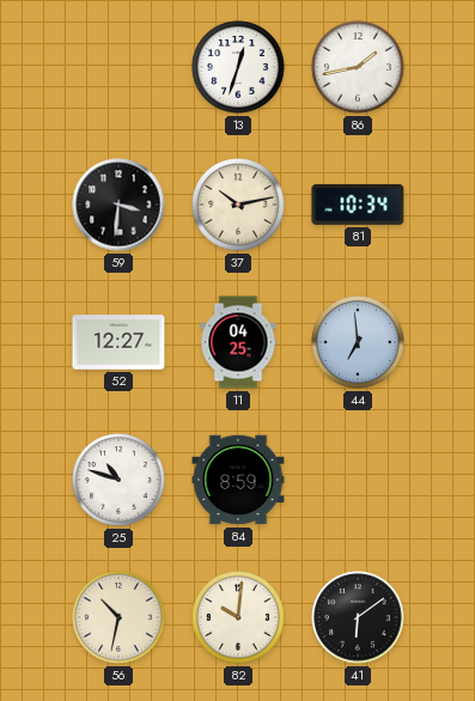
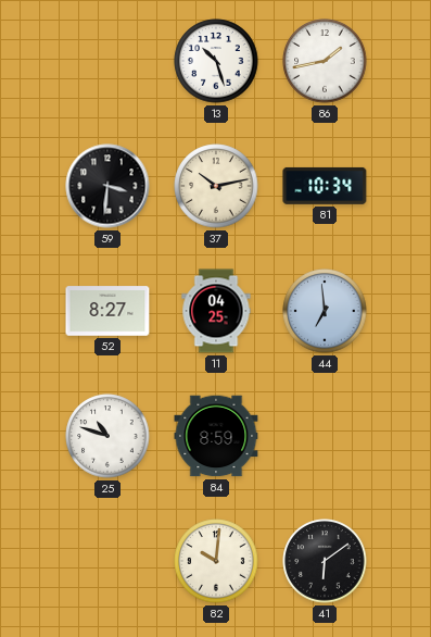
13: 12:33 -> 10:27 (216, 61)
52: 12:27 -> 8:27 (107, 311)
56: 10:32 -> none (118, 617)
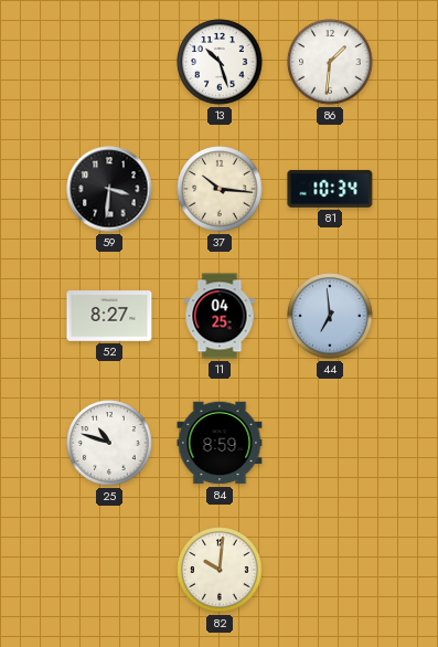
86: 1:43 -> 1:31 (330, 62)
37: 10:13 -> 10:16 (220, 189)
41: 6:09 -> none (325, 561)
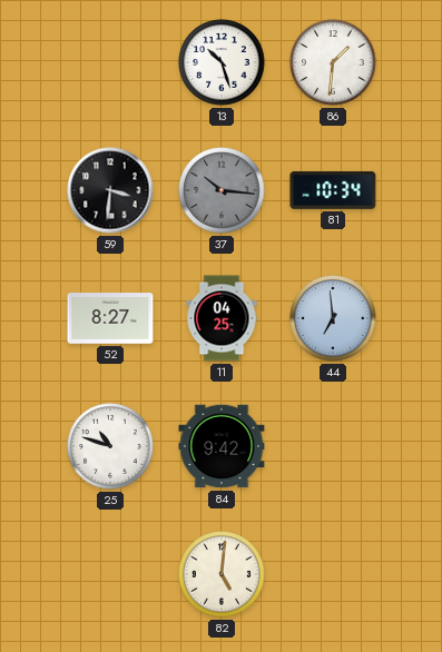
37 dial: cream -> grey (222, 190)
84: 8:59 -> 9:42 (222, 446)
82: 10:01 -> 5:01 (222, 574)
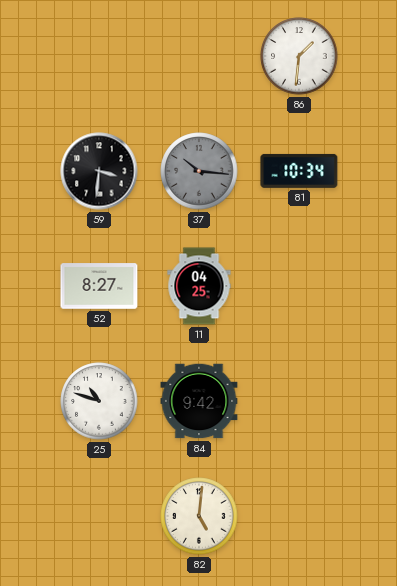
13: 10:27 -> none (222, 62)
44: 6:59 -> none (333, 318)
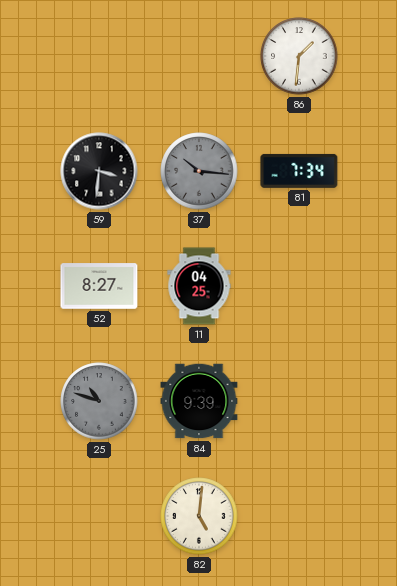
81: 10:34 -> 7:34 (299, 171)
25 dial: white -> grey (99, 401)
84: 9:42 -> 9:39 (199, 401)
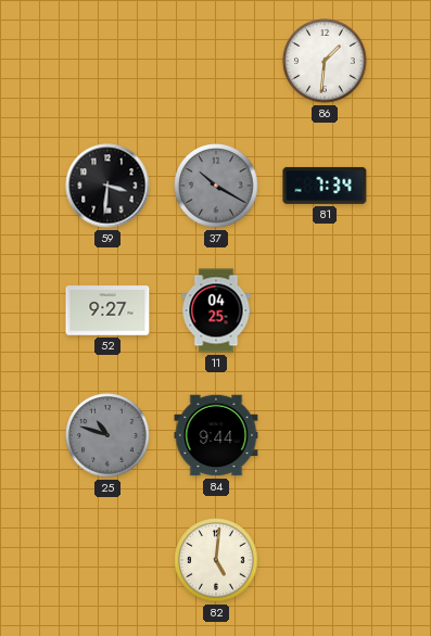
37: 10:16 -> 10:20 (216, 186)
52: 8:27 -> 9:27 (107, 310)
84: 9:39 -> 9:44 (216, 435)
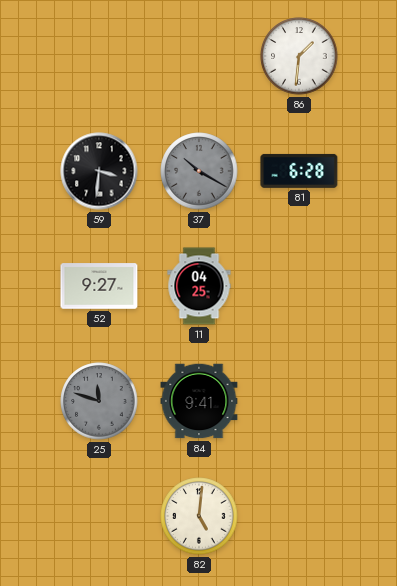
81: 7:34 -> 6:28 (299, 171)
25: 10:48 -> 11:48 (99, 401)
84: 9:44 -> 9:41 (199, 401)
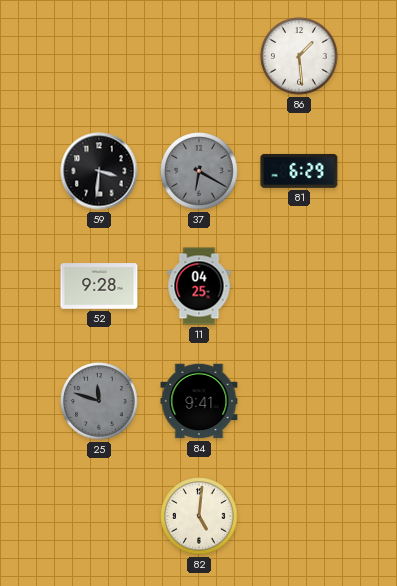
86: 1:31 -> 1:29 (299, 56)
37: 10:20 -> 6:20 (199, 171)
81: 6:28 -> 6:29 (299, 171)
52: 9:27 -> 9:28 (99, 286)
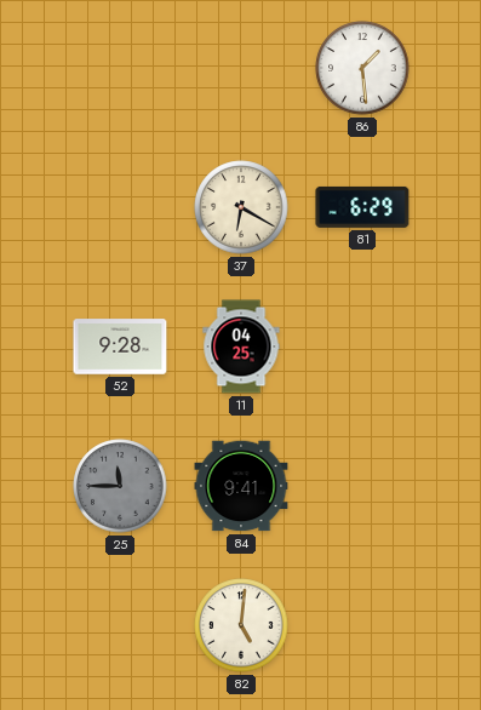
59: 3:31 -> none (99, 171)
37 dial: grey -> cream (241, 207)
25: 11:48 -> 11:45 (120, 486)
